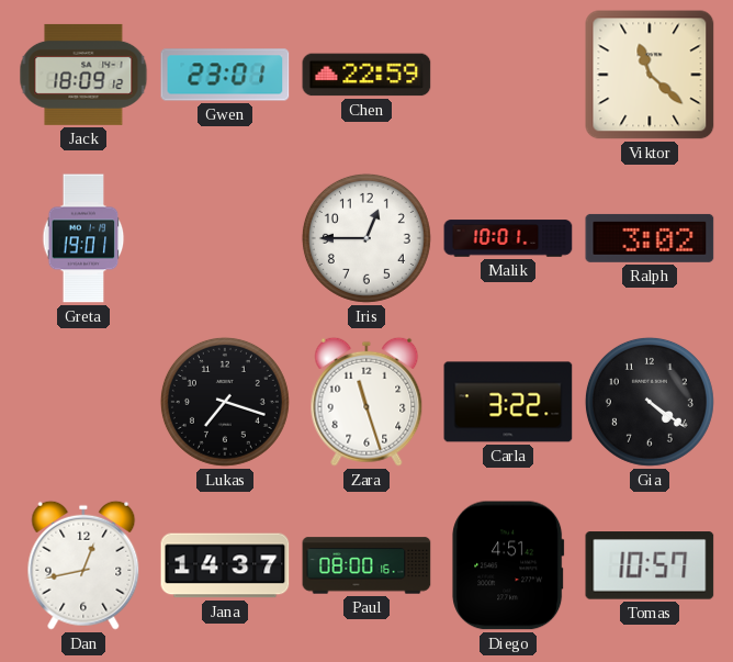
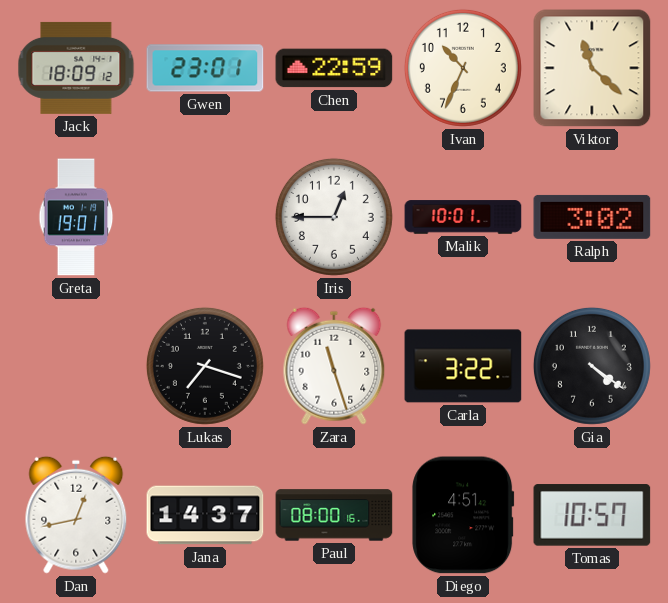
Ivan: none -> 10:34 (463, 68)
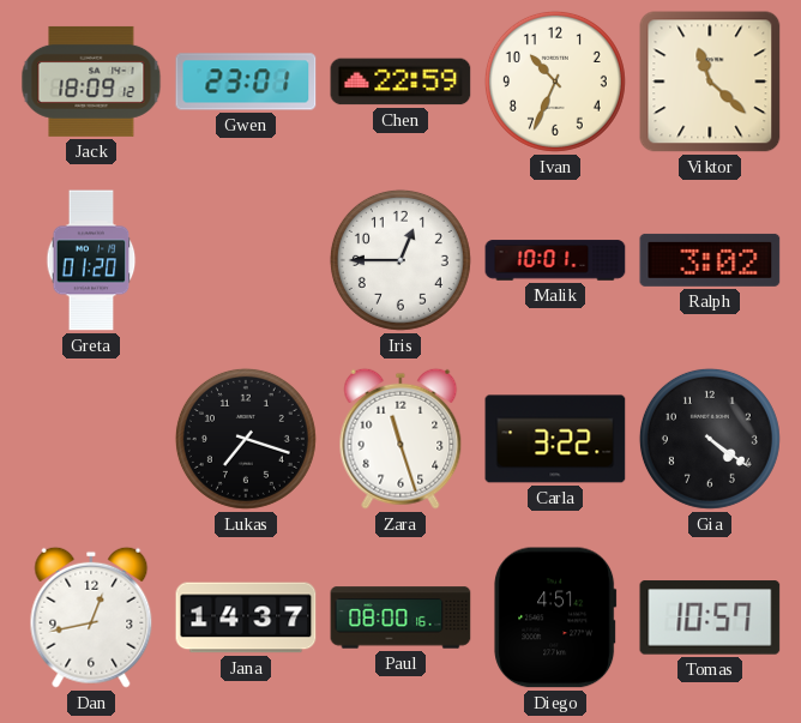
Greta: 19:01 -> 01:20 (91, 260)
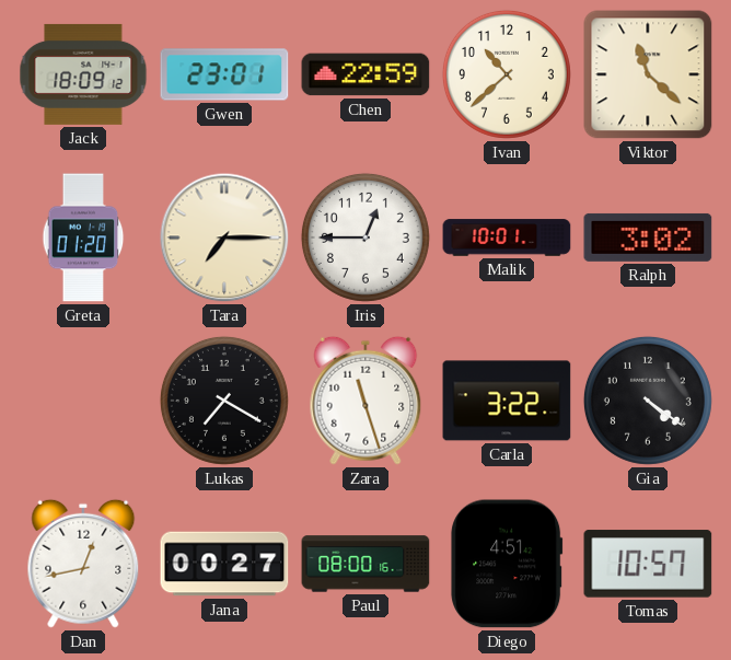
Ivan: 10:34 -> 10:38 (507, 74)
Tara: none -> 7:15 (224, 238)
Lukas: 7:18 -> 7:20 (224, 401)
Jana: 14:37 -> 00:27 (224, 564)
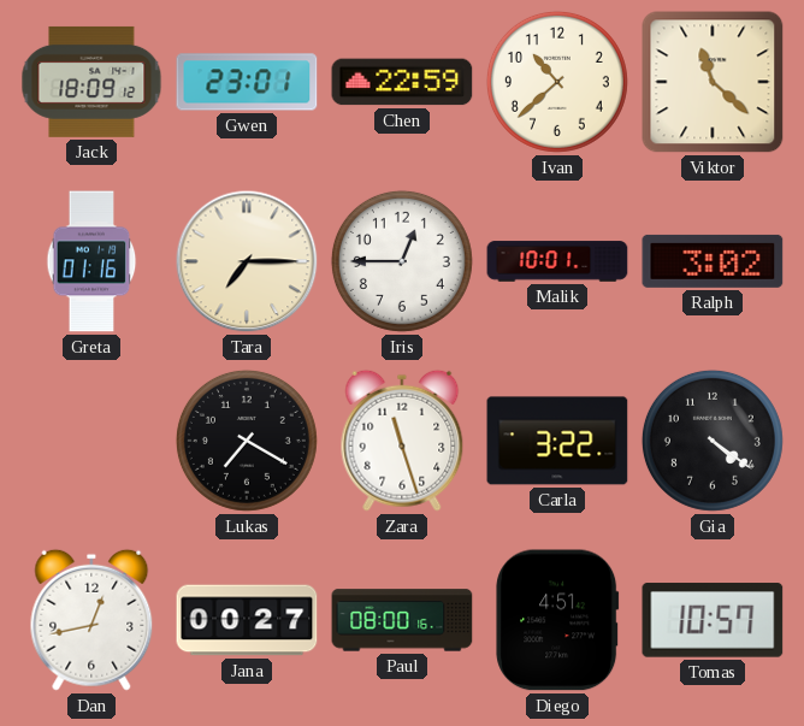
Greta: 01:20 -> 01:16 (91, 261)
